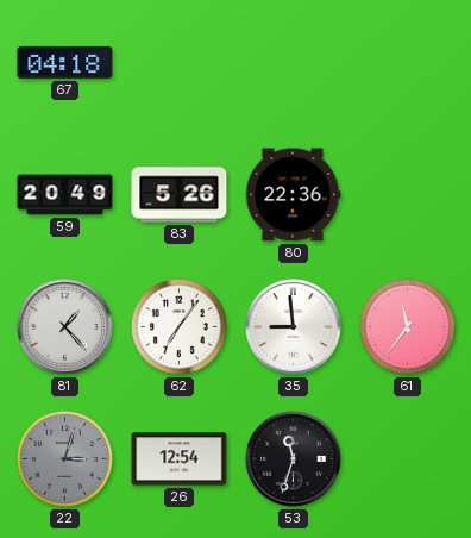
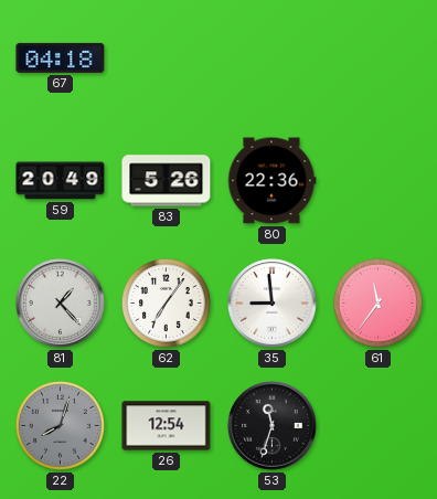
22: 3:03 -> 8:03 (60, 425)
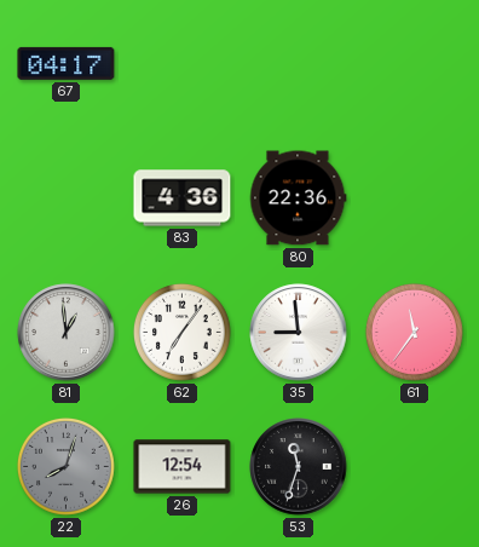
67: 04:18 -> 04:17 (67, 63)
59: 20:49 -> none (61, 181)
83: 5:26 -> 4:36 (183, 198)
81: 1:23 -> 12:59 (67, 333)
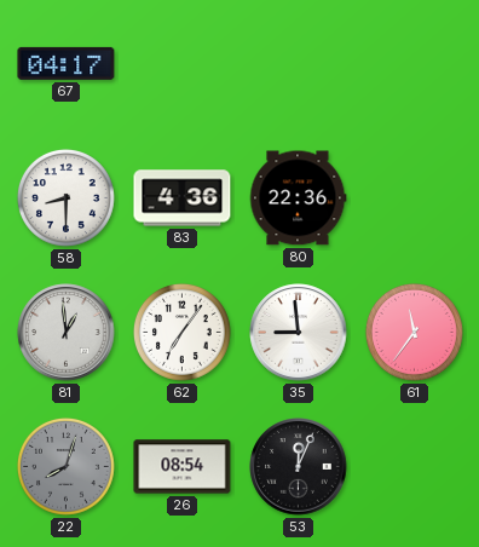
58: none -> 8:30 (65, 197)
26: 12:54 -> 08:54 (183, 467)
53: 11:33 -> 12:04 (299, 467)
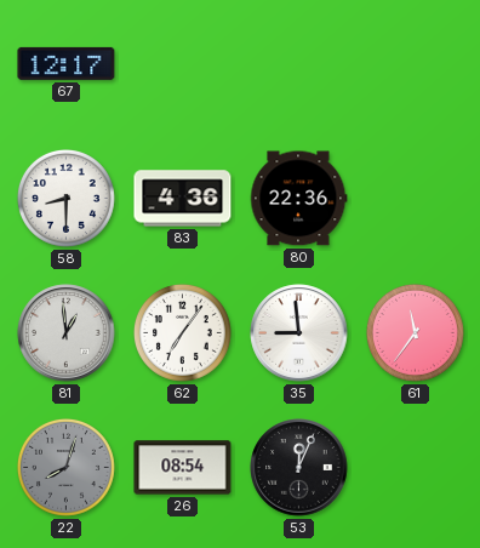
67: 04:17 -> 12:17 (67, 63)
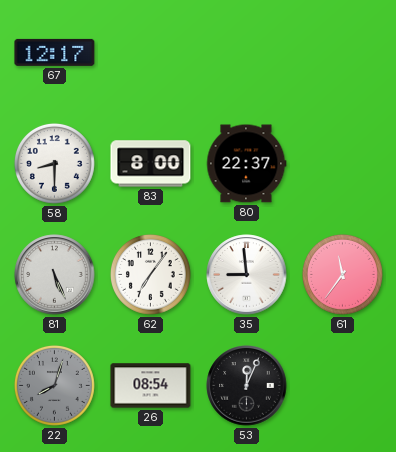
83: 4:36 -> 8:00 (151, 164)
80: 22:36 -> 22:37 (246, 164)
81: 12:59 -> 5:26 (55, 275)
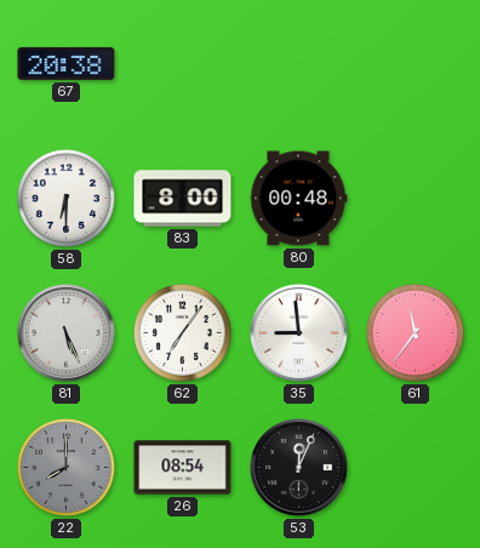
67: 12:17 -> 20:38 (67, 63)
58: 8:30 -> 6:30 (65, 198)
80: 22:37 -> 00:48 (298, 199)
22: 8:03 -> 8:00 (65, 467)
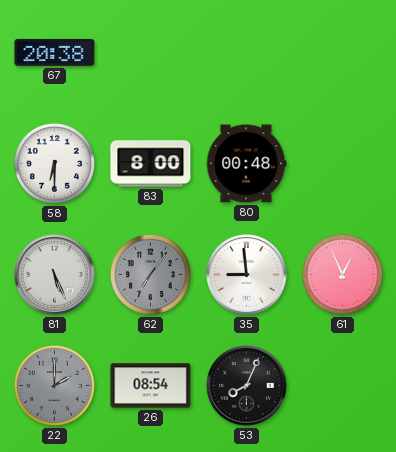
62 dial: white -> grey (150, 274)
61: 11:36 -> 12:56 (342, 274)
22: 8:00 -> 2:00 (54, 385)
53: 12:04 -> 8:04 (247, 386)
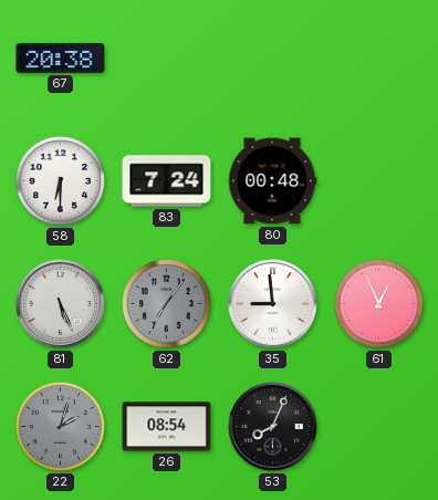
83: 8:00 -> 7:24 (167, 181)
22: 2:00 -> 2:03 (60, 426)
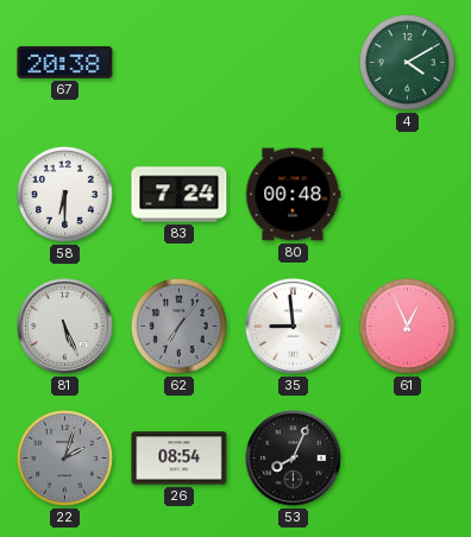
4: none -> 4:10 (407, 62)
